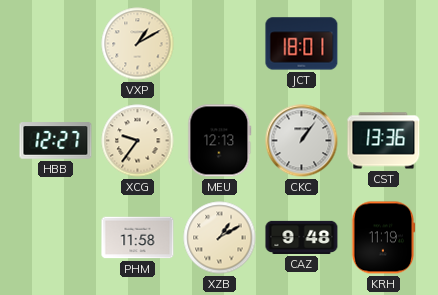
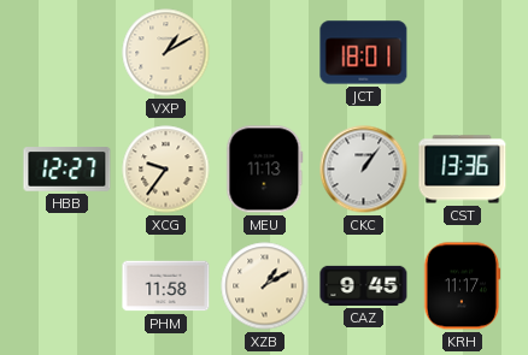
MEU: 12:13 -> 11:13 (265, 170)
CAZ: 9:48 -> 9:45 (364, 285)
KRH: 11:19 -> 11:17 (462, 286)
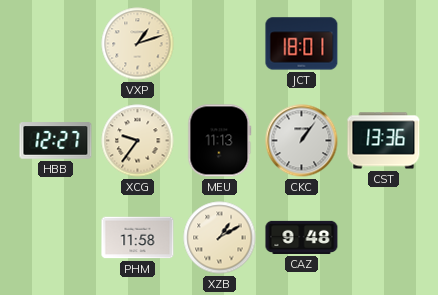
VXP: 1:10 -> 1:12 (138, 44)
CAZ: 9:45 -> 9:48 (302, 237)
KRH: 11:17 -> none (462, 286)
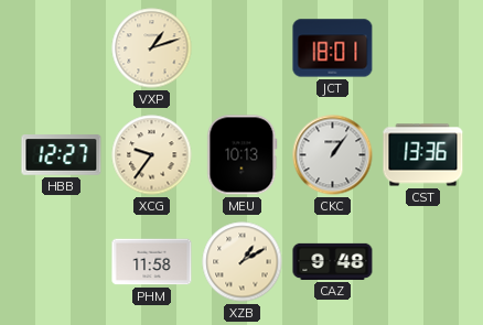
MEU: 11:13 -> 10:13 (243, 155)
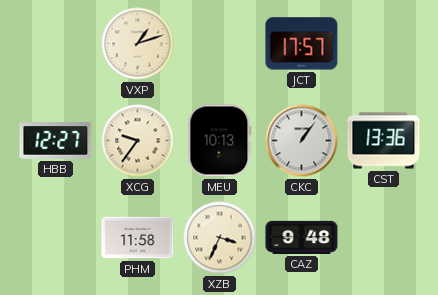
JCT: 18:01 -> 17:57 (302, 44)
XZB: 1:10 -> 3:34 (220, 238)
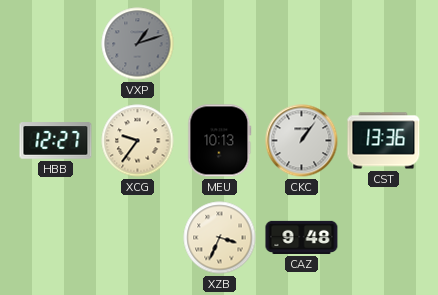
VXP dial: cream -> grey (138, 44)
JCT: 17:57 -> none (302, 44)
PHM: 11:58 -> none (138, 238)
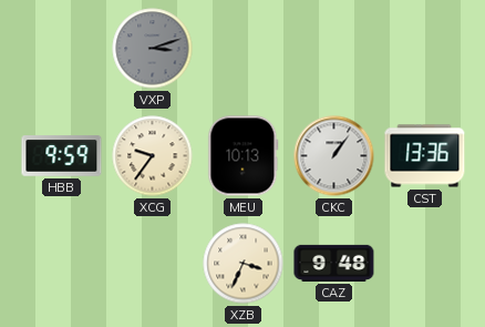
VXP: 1:12 -> 3:12 (153, 49)
HBB: 12:27 -> 9:59 (62, 156)
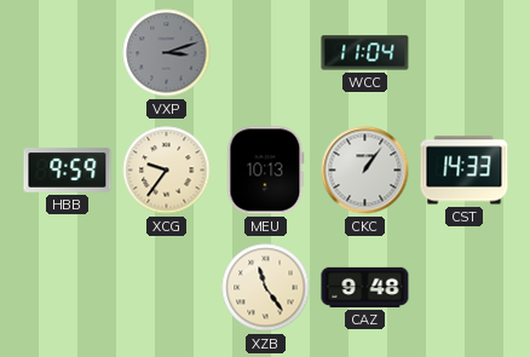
WCC: none -> 11:04 (365, 53)
CST: 13:36 -> 14:33 (465, 171)
XZB: 3:34 -> 11:24 (266, 288)
